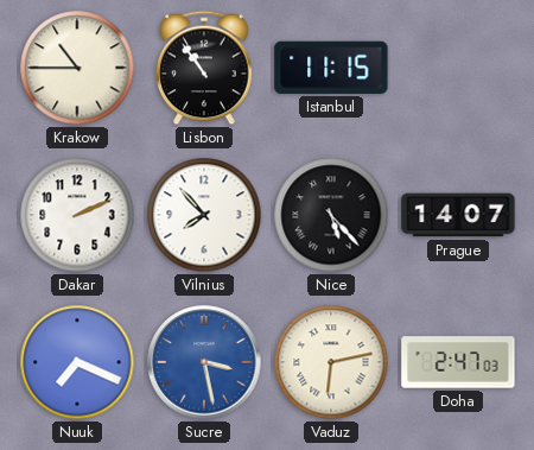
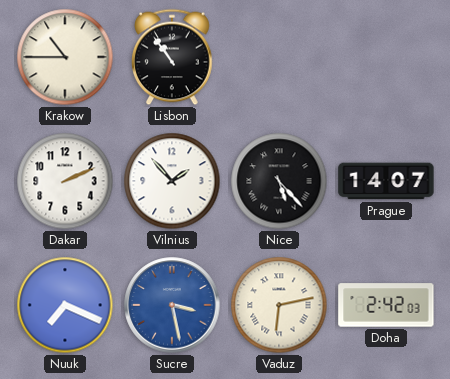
Istanbul: 11:15 -> none (331, 68)
Vilnius: 7:53 -> 1:53 (172, 181)
Doha: 2:47 -> 2:42 (386, 305)
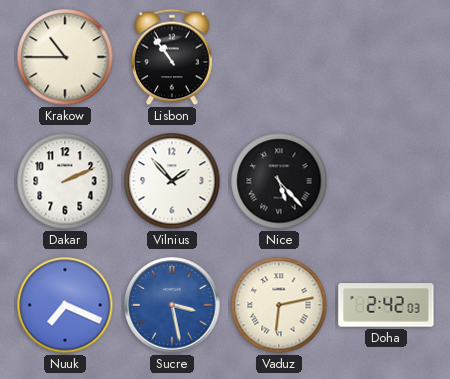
Prague: 14:07 -> none (386, 181)
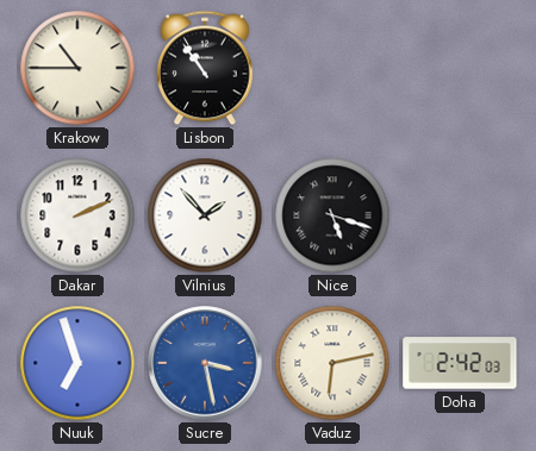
Nice: 5:23 -> 5:18 (332, 215)
Nuuk: 7:19 -> 6:57 (77, 363)
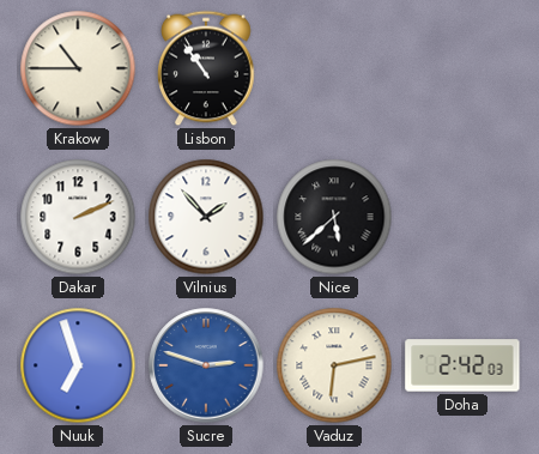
Nice: 5:18 -> 5:38 (334, 217)
Sucre: 3:28 -> 2:48 (206, 365)
